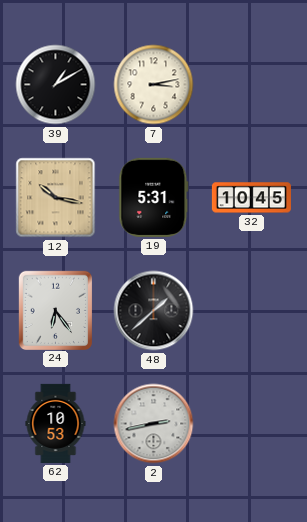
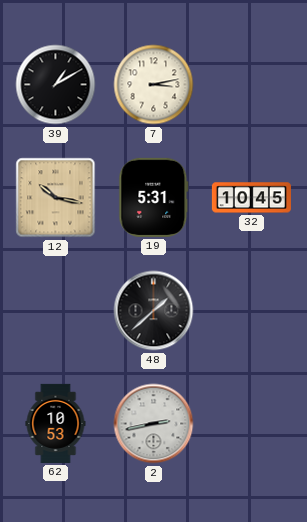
24: 6:24 -> none (55, 310)
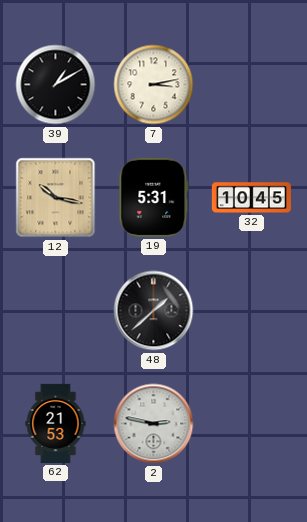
62: 10:53 -> 21:53 (56, 423)
2: 2:43 -> 2:47 (154, 424)
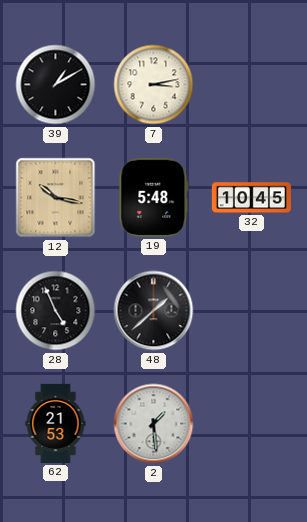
19: 5:31 -> 5:48 (154, 197)
28: none -> 4:56 (56, 311)
2: 2:47 -> 1:29 (154, 424)
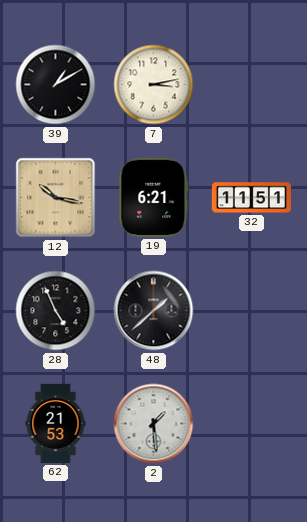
19: 5:48 -> 6:21 (154, 197)
32: 10:45 -> 11:51 (251, 198)
